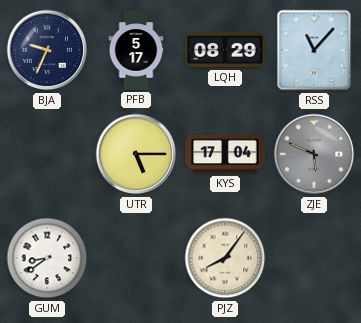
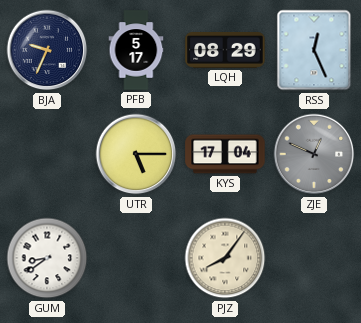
RSS: 11:07 -> 12:26 (314, 50)
ZJE: 5:49 -> 12:49 (314, 154)
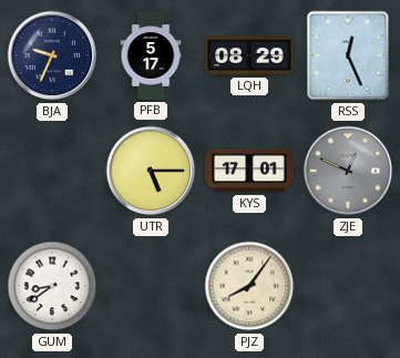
KYS: 17:04 -> 17:01 (249, 171)
